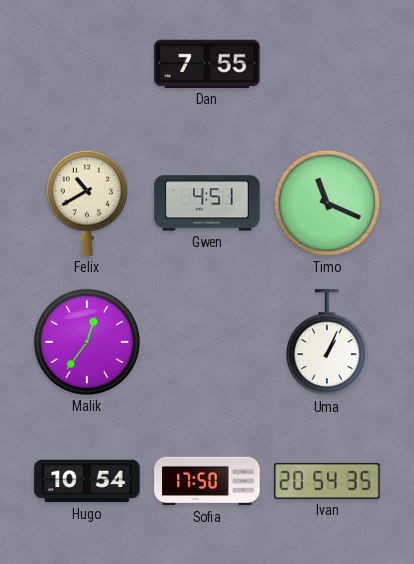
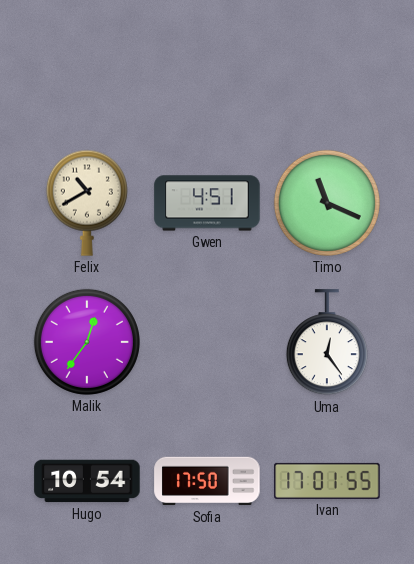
Dan: 7:55 -> none (207, 64)
Uma: 1:04 -> 12:24 (327, 343)
Ivan: 20:54 -> 17:01 (327, 481)
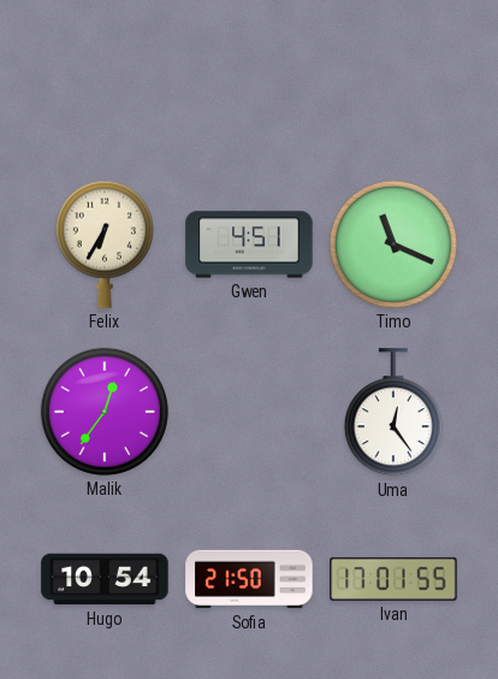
Felix: 10:40 -> 6:35 (105, 244)
Sofia: 17:50 -> 21:50 (249, 579)
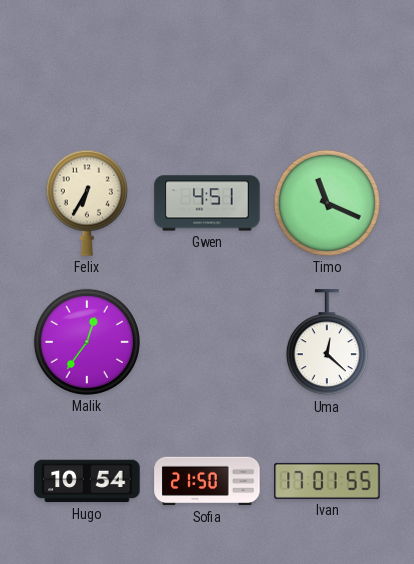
Uma: 12:24 -> 12:22 (327, 343)
